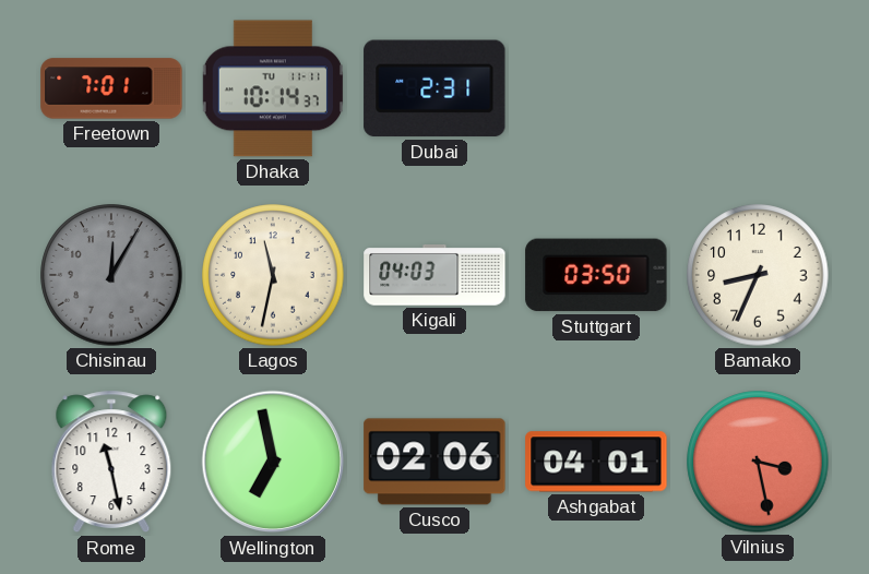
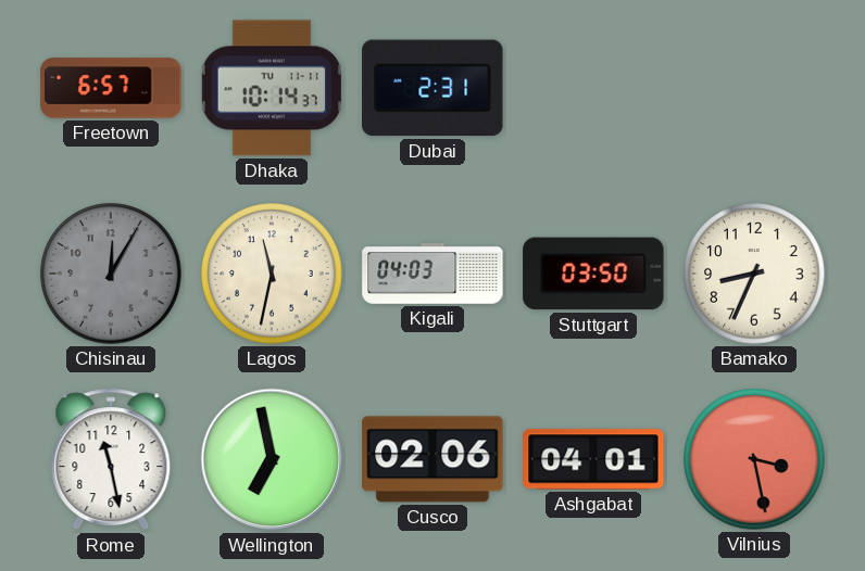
Freetown: 7:01 -> 6:57 (111, 88)
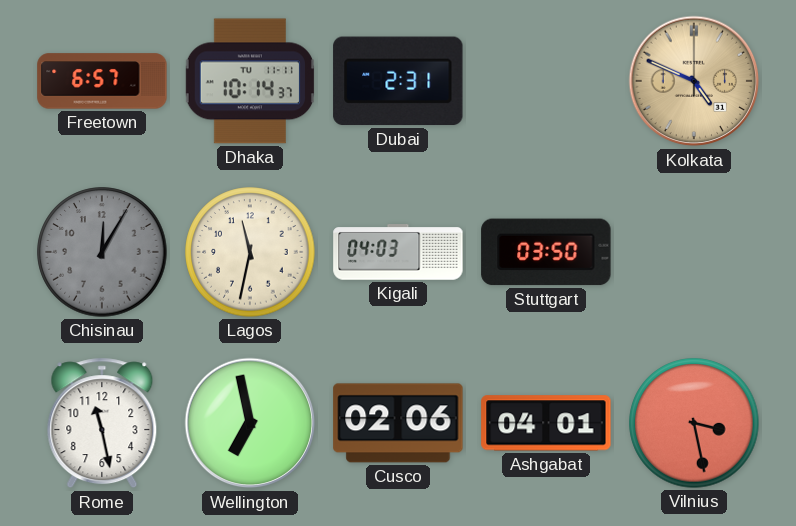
Kolkata: none -> 4:49 (694, 81)
Bamako: 8:34 -> none (754, 274)
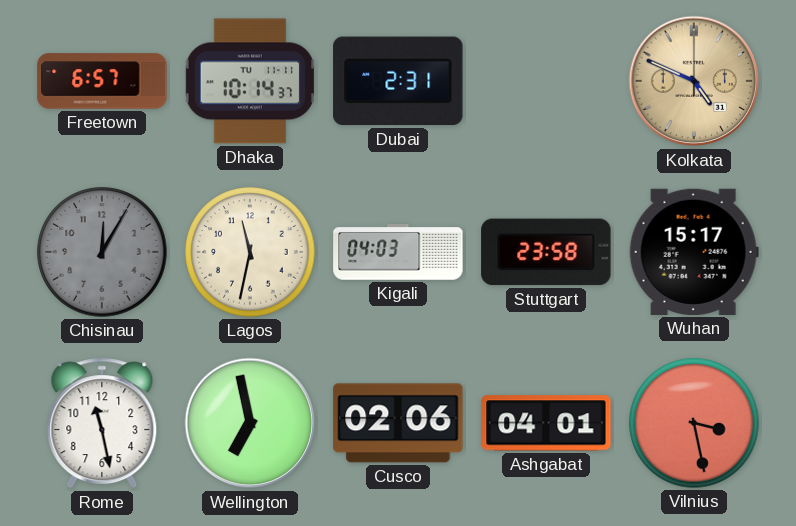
Stuttgart: 03:50 -> 23:58 (546, 252)
Wuhan: none -> 15:17 (694, 252)
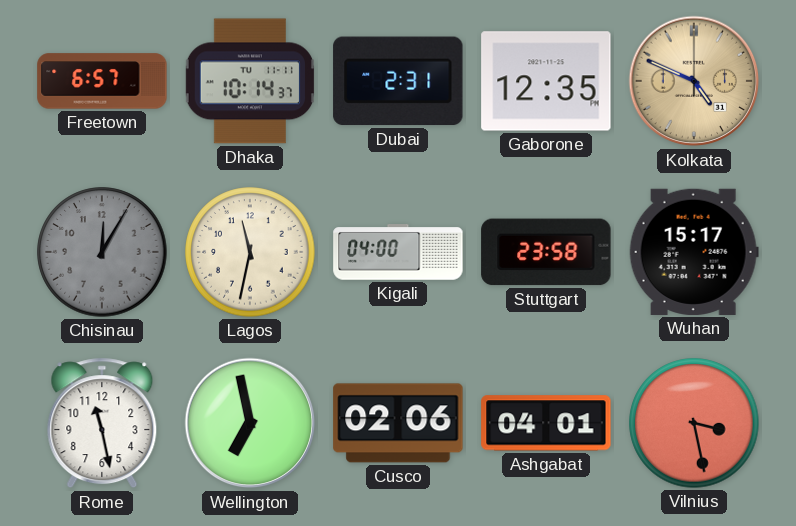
Gaborone: none -> 12:35 (546, 81)
Kigali: 04:03 -> 04:00 (398, 253)
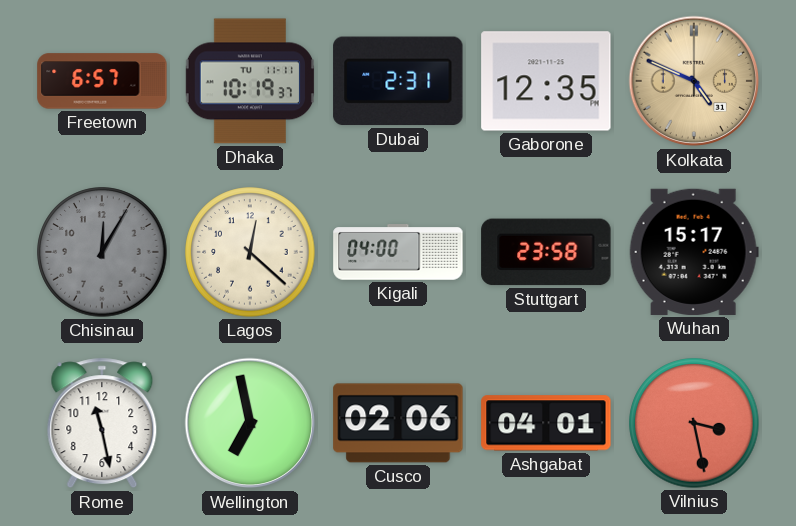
Dhaka: 10:14 -> 10:19 (250, 81)
Lagos: 11:32 -> 12:22 (250, 252)
